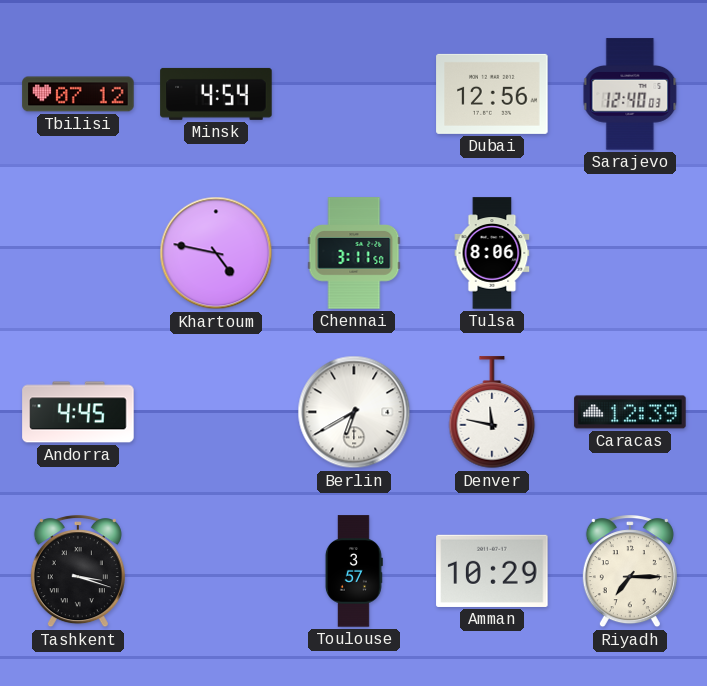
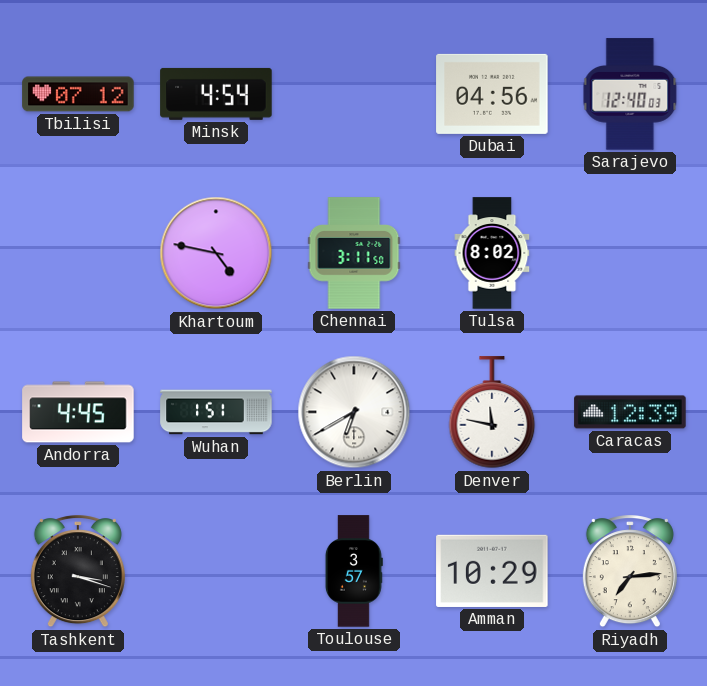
Dubai: 12:56 -> 04:56 (492, 94)
Tulsa: 8:06 -> 8:02 (492, 253)
Wuhan: none -> 1:51 (216, 412)
Riyadh: 7:15 -> 7:14 (630, 572)
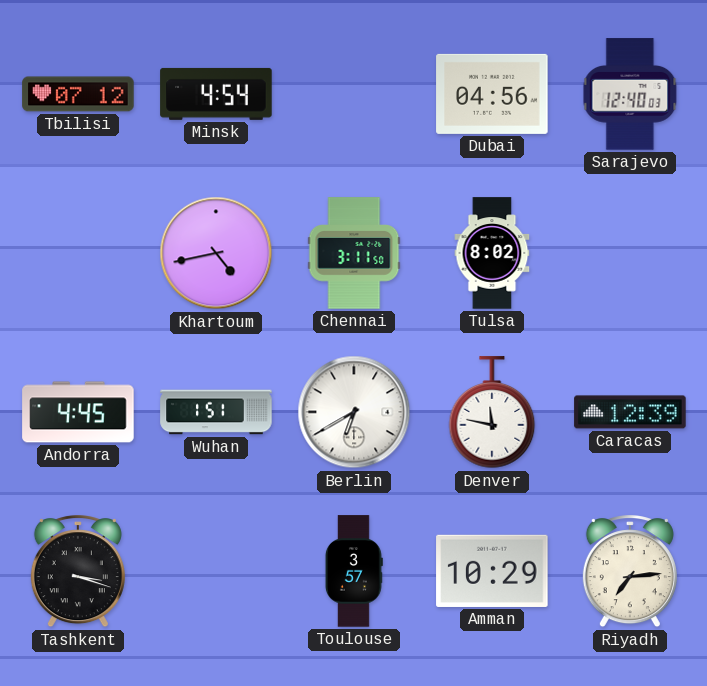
Khartoum: 4:47 -> 4:43 (216, 253)
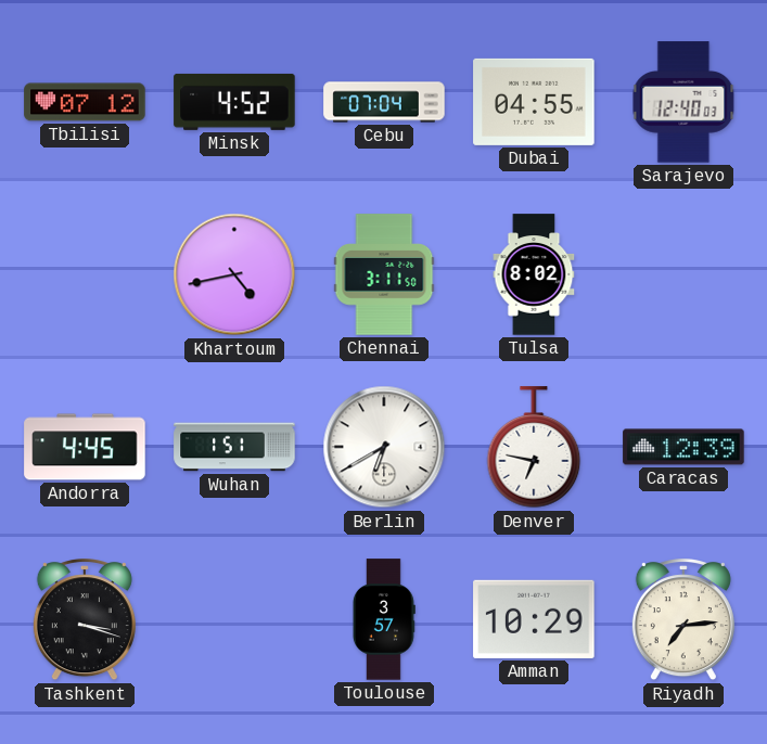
Minsk: 4:54 -> 4:52 (234, 102)
Cebu: none -> 07:04 (384, 102)
Dubai: 04:56 -> 04:55 (534, 102)
Denver: 11:47 -> 6:47 (534, 448)
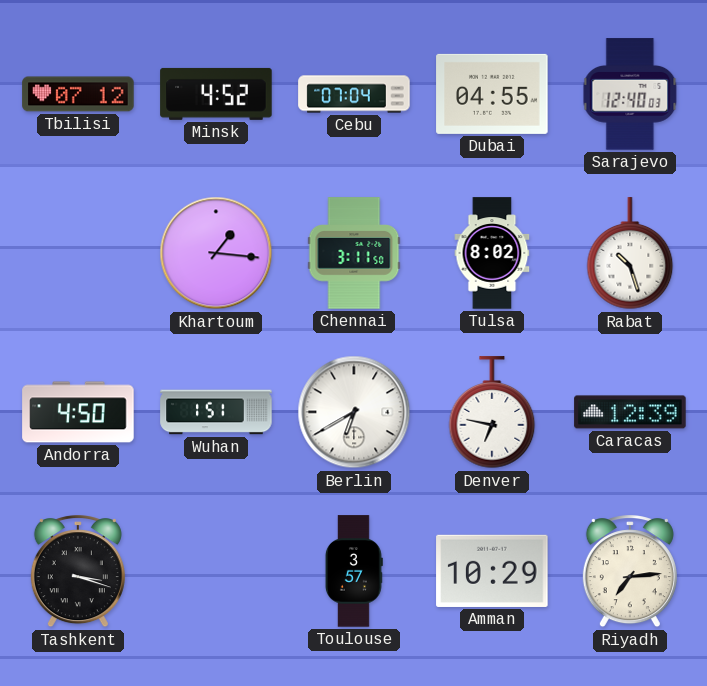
Khartoum: 4:43 -> 1:16 (216, 253)
Rabat: none -> 10:27 (630, 254)
Andorra: 4:45 -> 4:50 (78, 412)
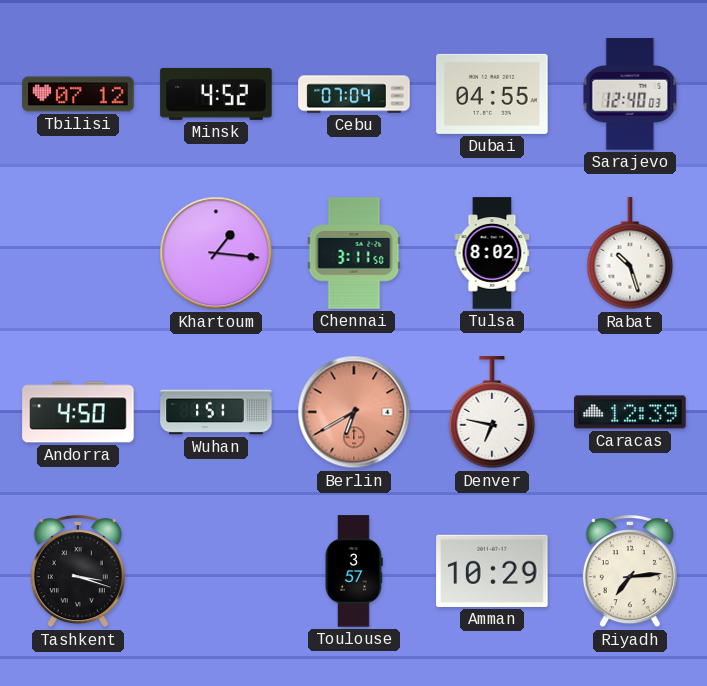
Berlin dial: white -> salmon (354, 412)
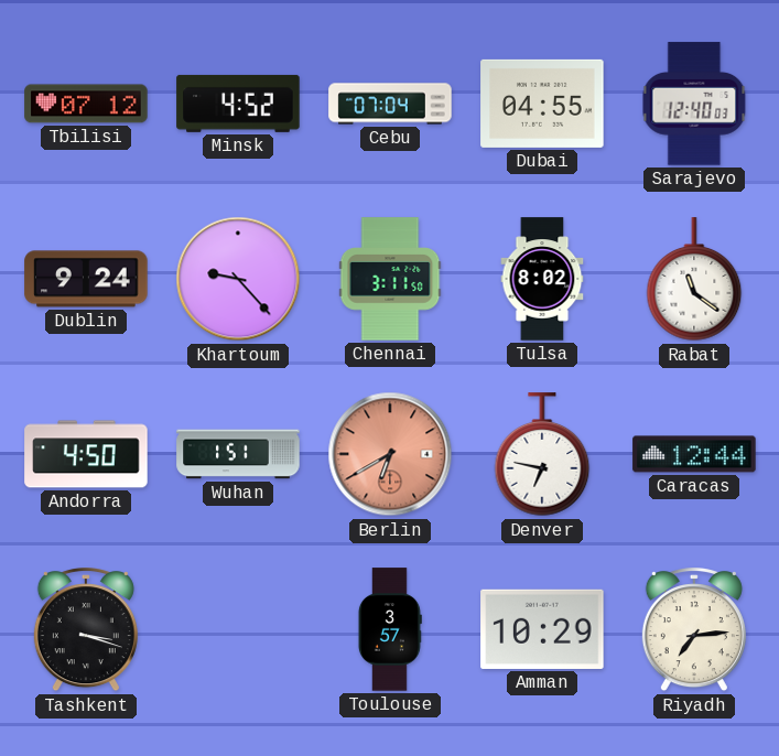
Dublin: none -> 9:24 (86, 279)
Khartoum: 1:16 -> 9:23 (238, 279)
Rabat: 10:27 -> 11:21 (694, 280)
Caracas: 12:39 -> 12:44 (694, 454)
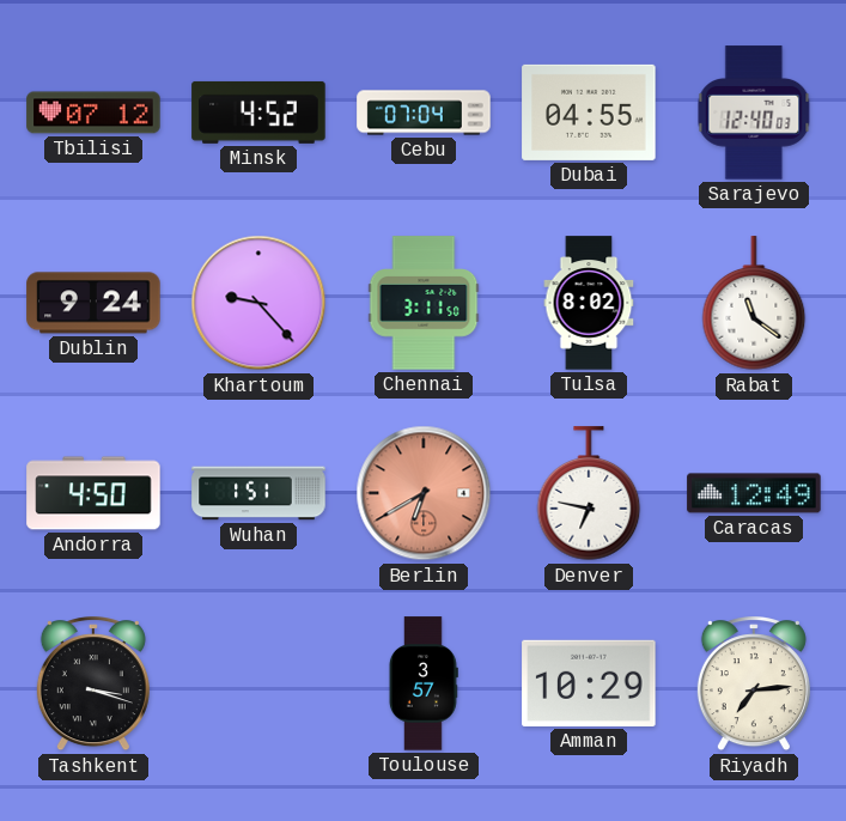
Caracas: 12:44 -> 12:49 (754, 493)
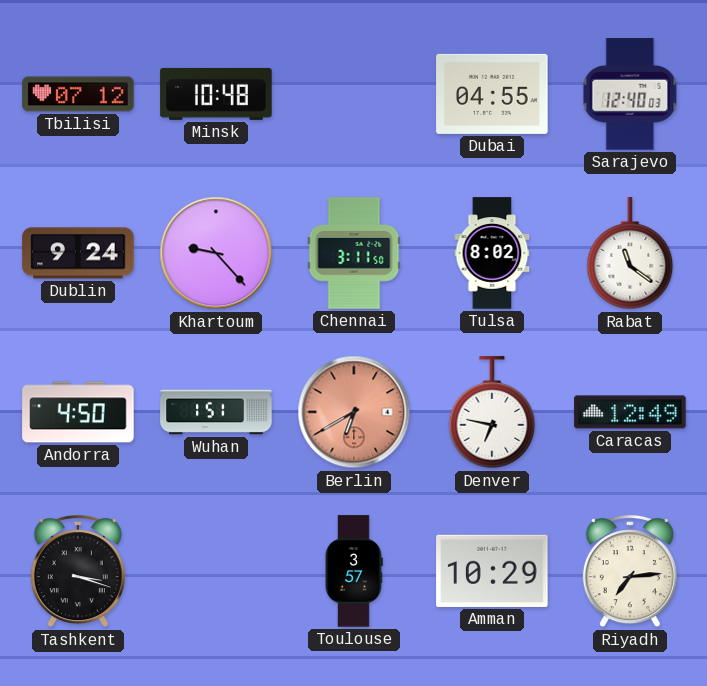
Minsk: 4:52 -> 10:48 (216, 94)
Cebu: 07:04 -> none (424, 112)
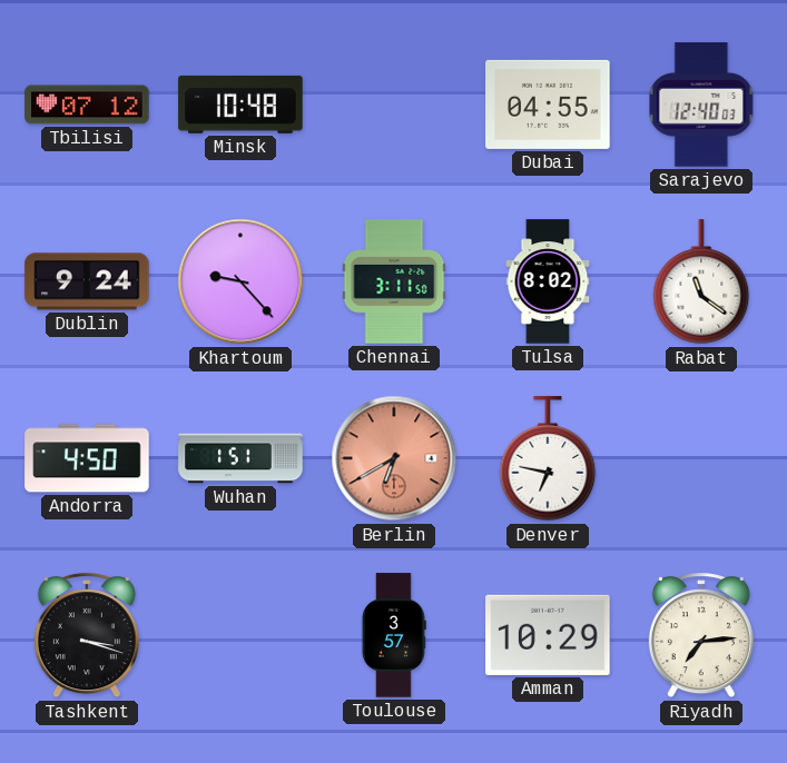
Caracas: 12:49 -> none (630, 412)
